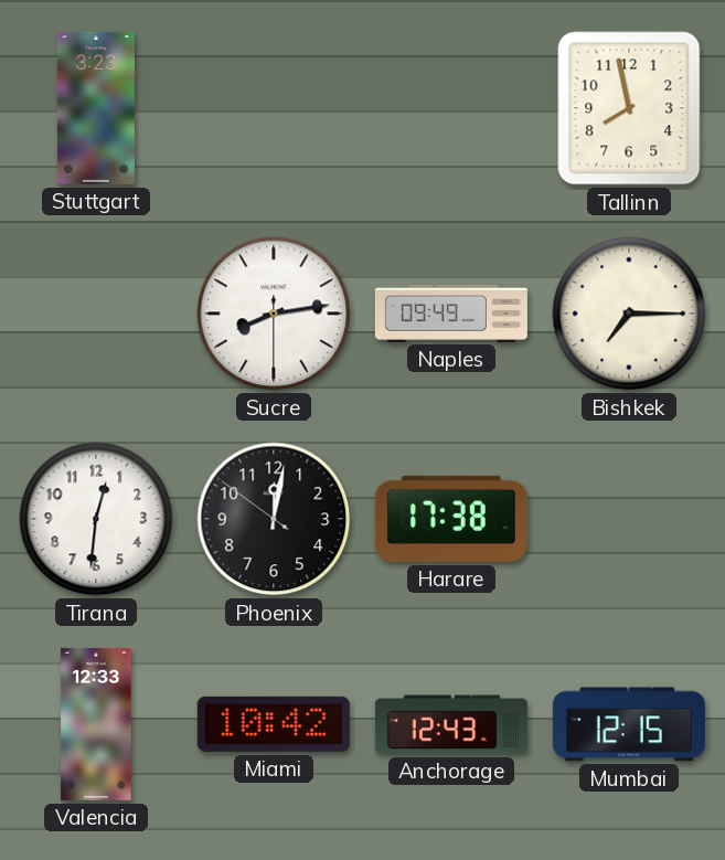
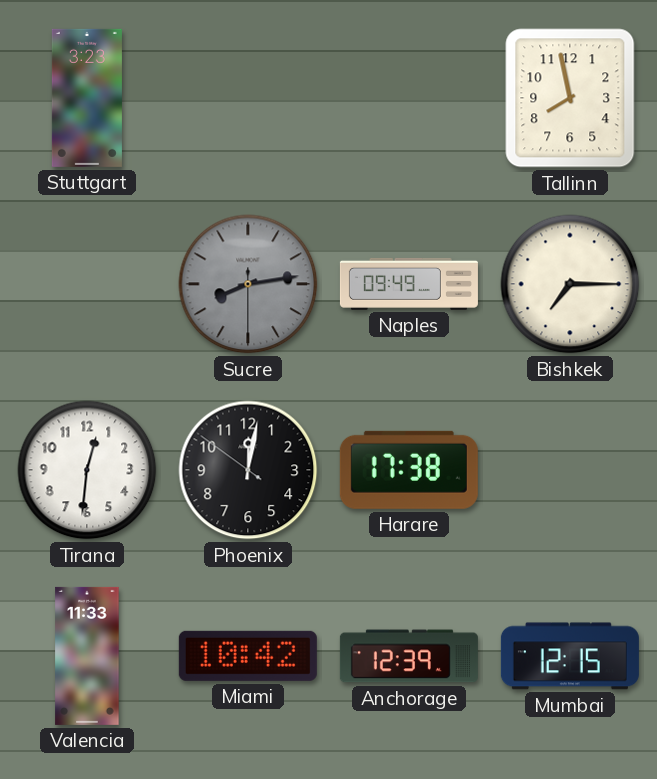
Sucre dial: white -> grey (248, 284)
Valencia: 12:33 -> 11:33 (87, 656)
Anchorage: 12:43 -> 12:39 (409, 656)
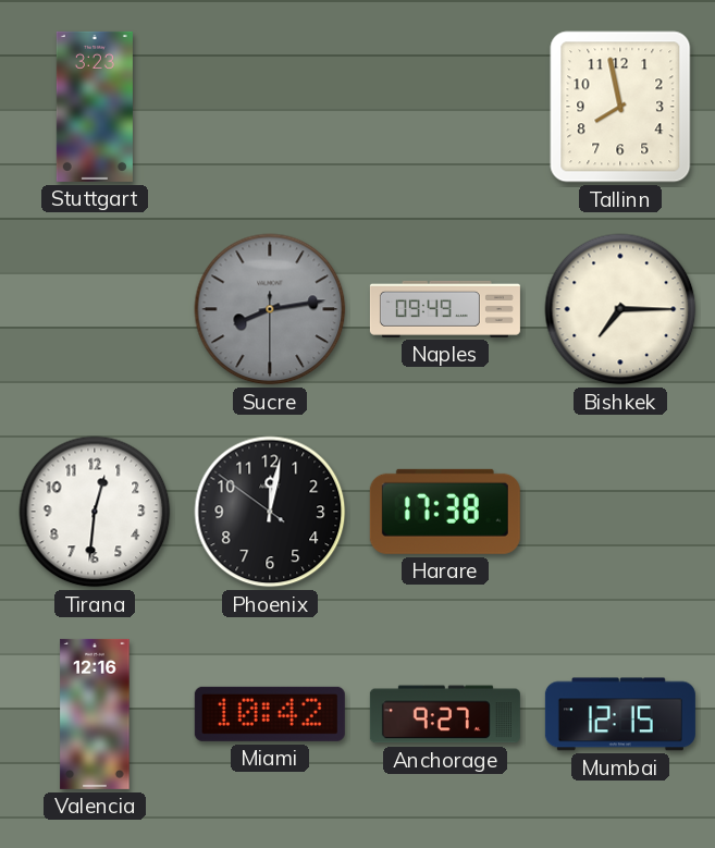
Valencia: 11:33 -> 12:16 (95, 714)
Anchorage: 12:39 -> 9:27 (445, 714)
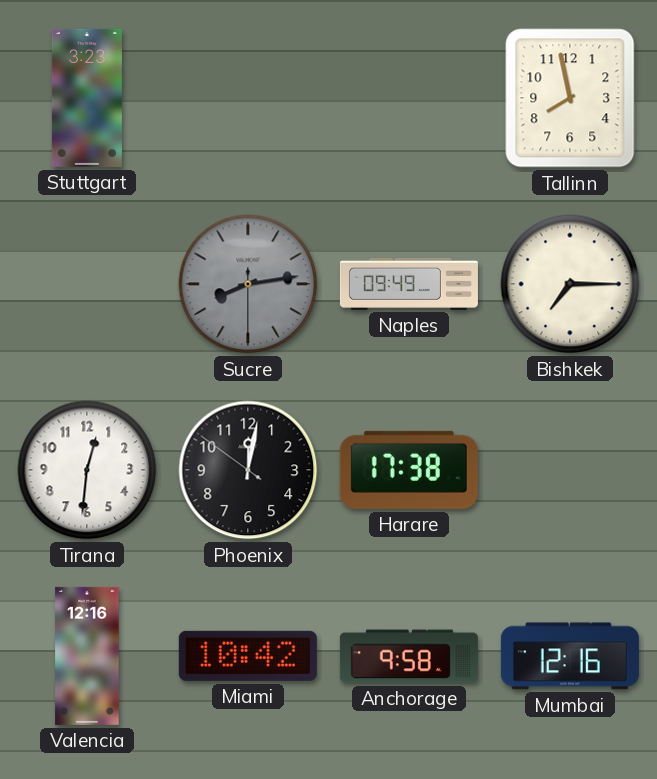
Anchorage: 9:27 -> 9:58 (409, 656)
Mumbai: 12:15 -> 12:16 (570, 656)
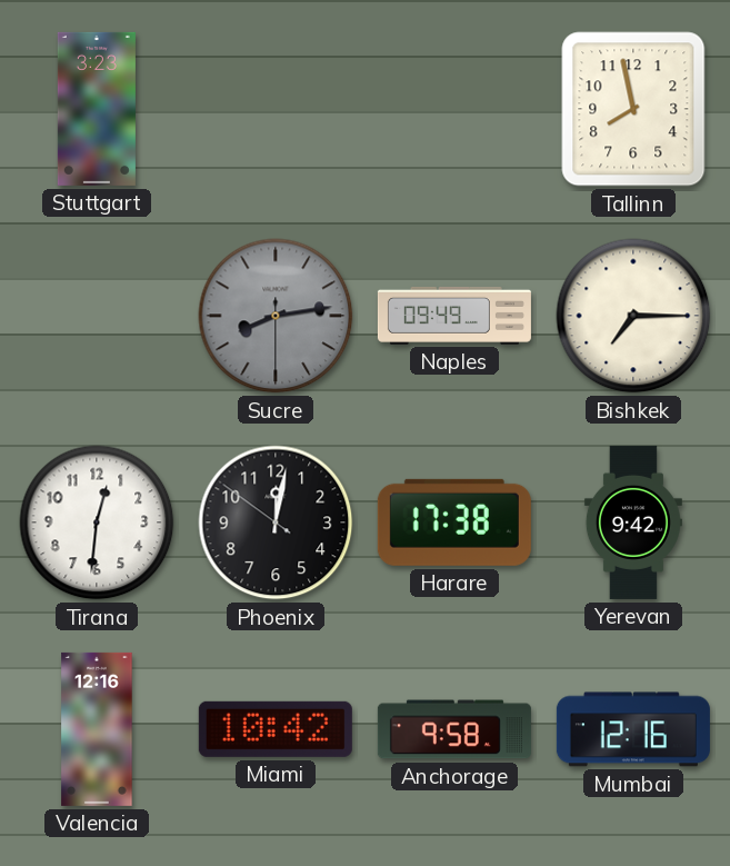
Yerevan: none -> 9:42 (633, 522)
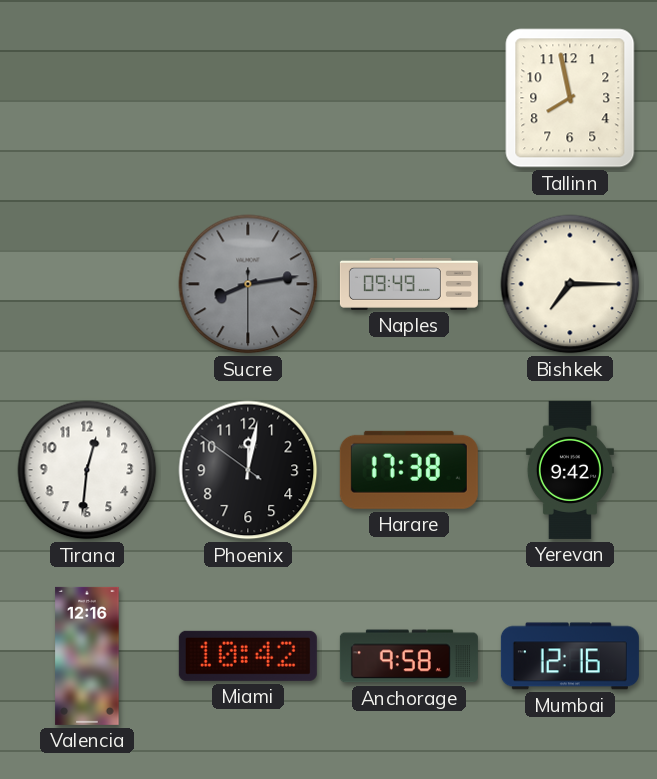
Stuttgart: 3:23 -> none (97, 109)
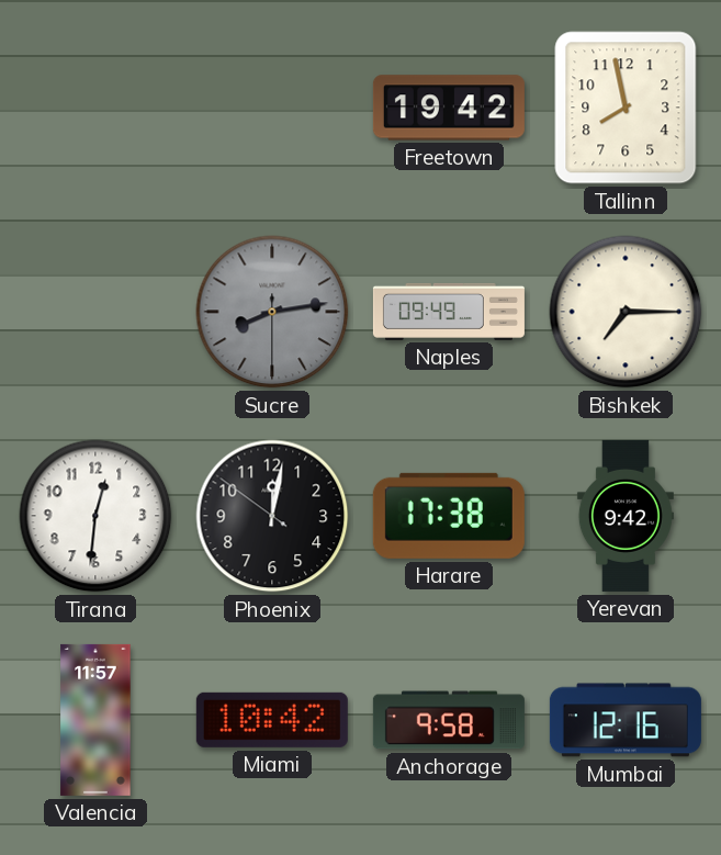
Freetown: none -> 19:42 (449, 108)
Valencia: 12:16 -> 11:57 (95, 720)
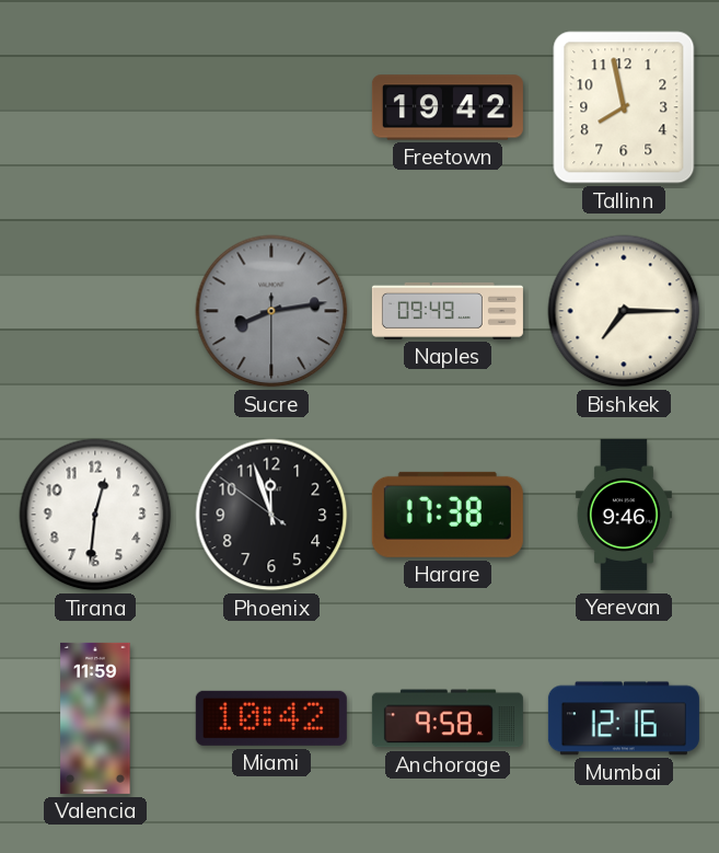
Phoenix: 12:01 -> 11:56 (271, 515)
Yerevan: 9:42 -> 9:46 (624, 515)
Valencia: 11:57 -> 11:59 (95, 718)
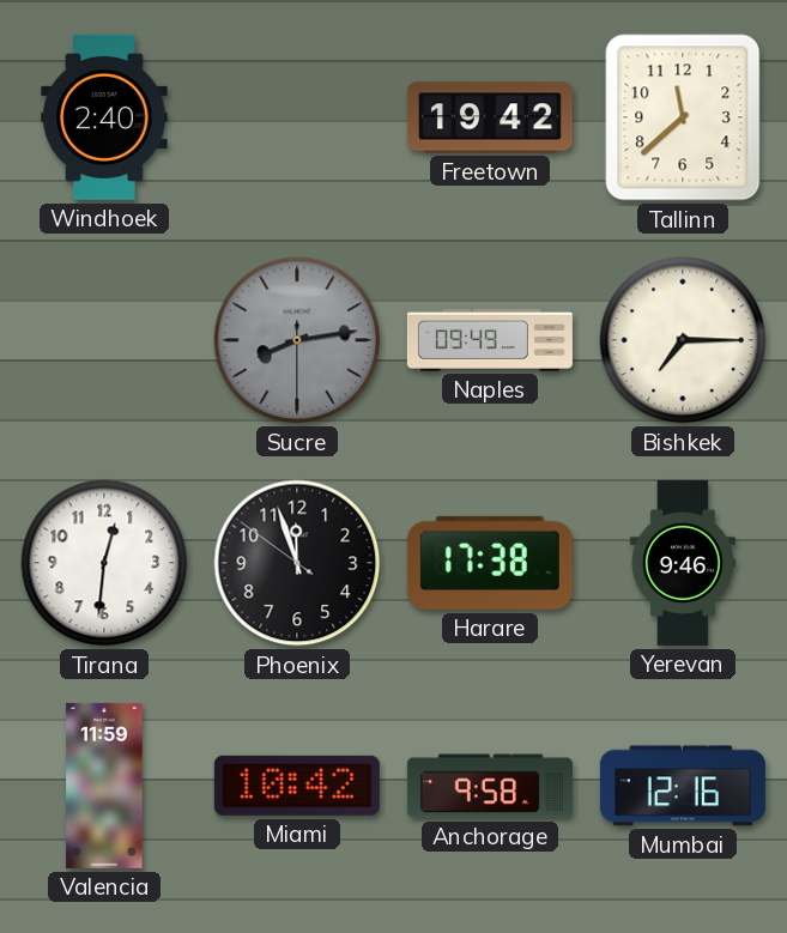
Windhoek: none -> 2:40 (104, 117)
Tallinn: 7:58 -> 11:38 (683, 117)
